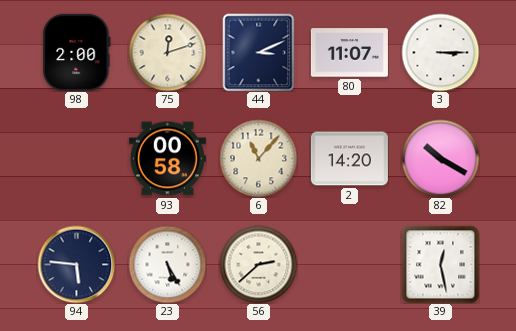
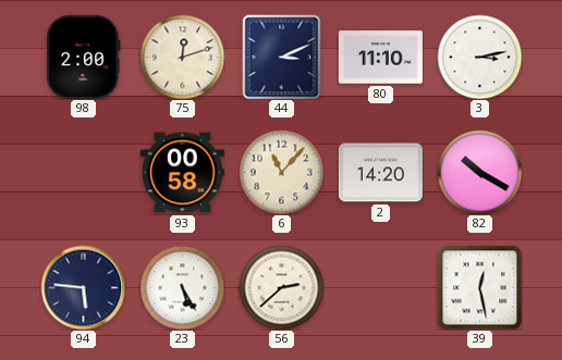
80: 11:07 -> 11:10 (380, 58)
3: 3:15 -> 3:13 (479, 57)
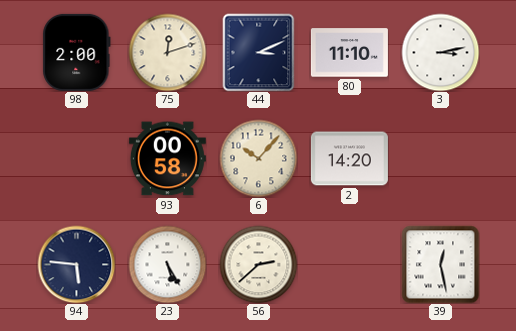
6: 11:07 -> 10:07 (258, 158)
82: 10:20 -> none (479, 172)
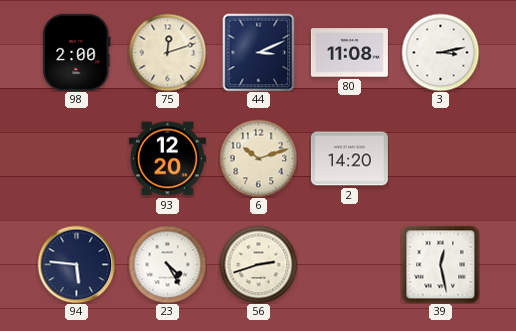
80: 11:10 -> 11:08 (349, 53)
93: 00:58 -> 12:20 (167, 159)
6: 10:07 -> 10:12 (258, 158)
23: 5:25 -> 4:25 (167, 264)
56: 2:38 -> 2:42 (258, 264)
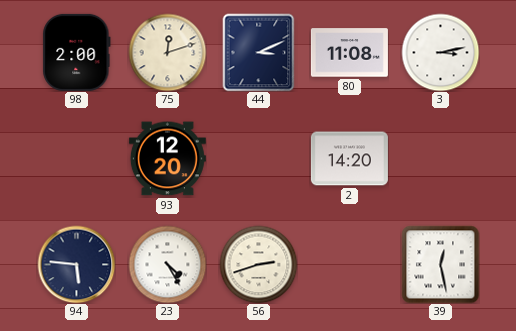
6: 10:12 -> none (258, 158)
